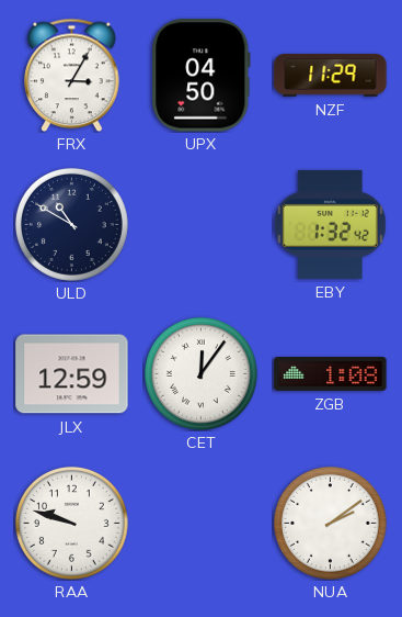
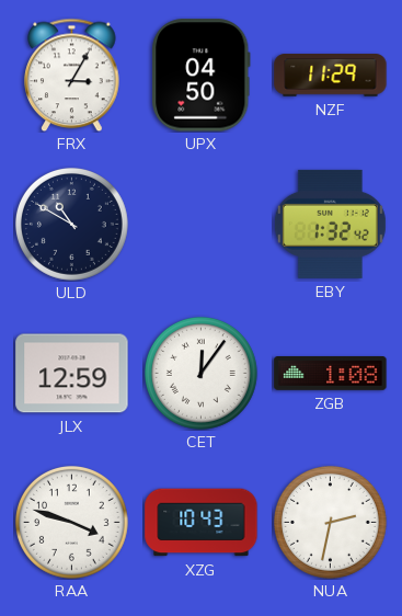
RAA: 9:48 -> 3:48 (71, 522)
XZG: none -> 10:43 (202, 523)
NUA: 2:09 -> 2:32 (330, 522)
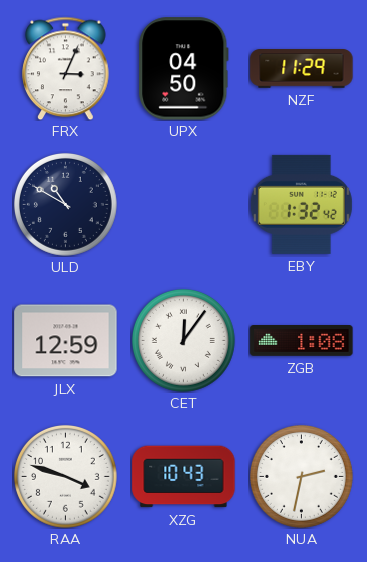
FRX: 3:05 -> 3:04 (66, 68)
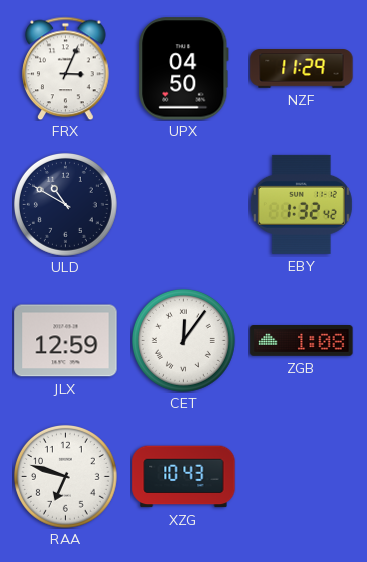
RAA: 3:48 -> 6:48 (65, 476)
NUA: 2:32 -> none (301, 476)
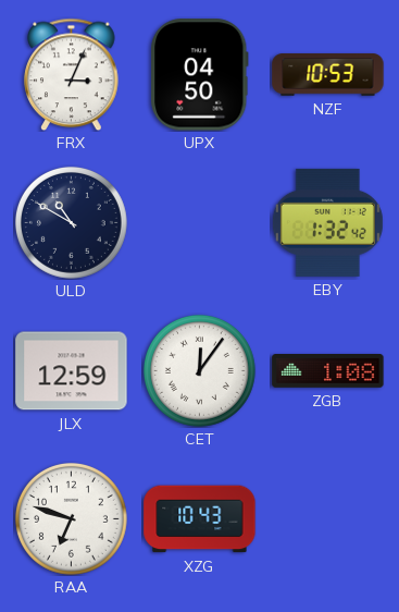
NZF: 11:29 -> 10:53 (328, 75)
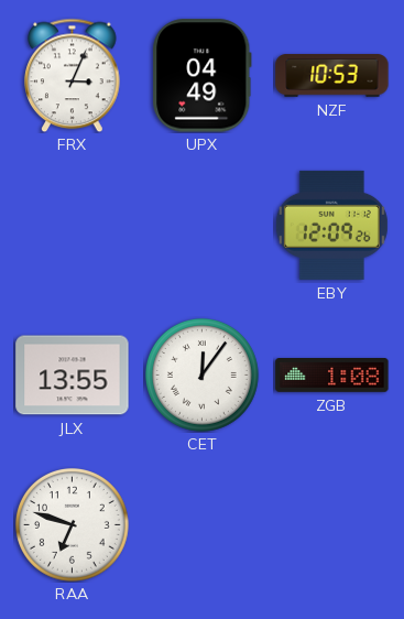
UPX: 04:50 -> 04:49 (203, 76)
ULD: 10:50 -> none (71, 222)
EBY: 1:32 -> 12:09 (331, 225)
JLX: 12:59 -> 13:55 (73, 376)
XZG: 10:43 -> none (200, 519)
